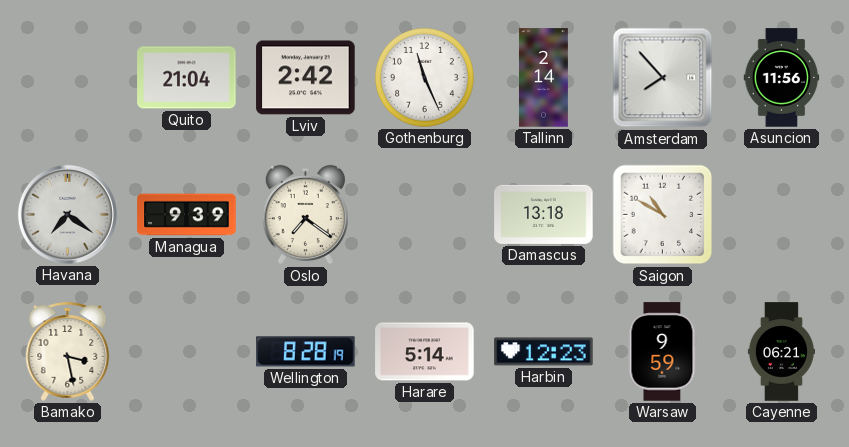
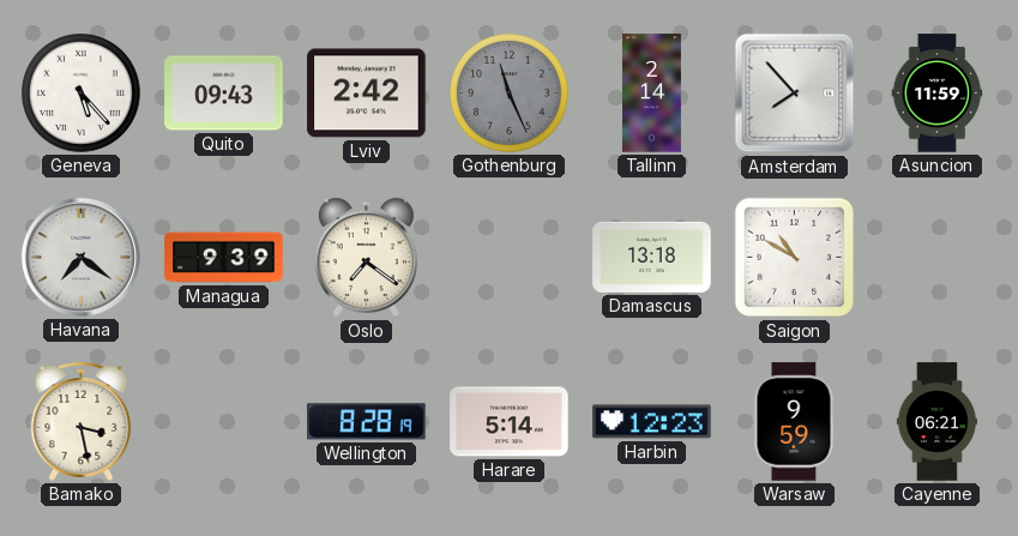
Geneva: none -> 5:23 (82, 94)
Quito: 21:04 -> 09:43 (224, 94)
Gothenburg dial: white -> grey (510, 94)
Asuncion: 11:56 -> 11:59 (938, 94)
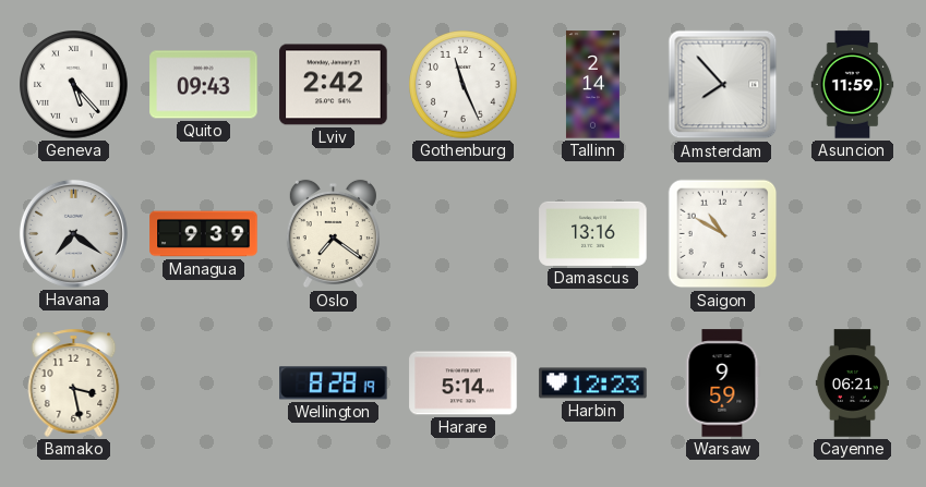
Gothenburg dial: grey -> white (464, 85)
Damascus: 13:18 -> 13:16 (593, 233)
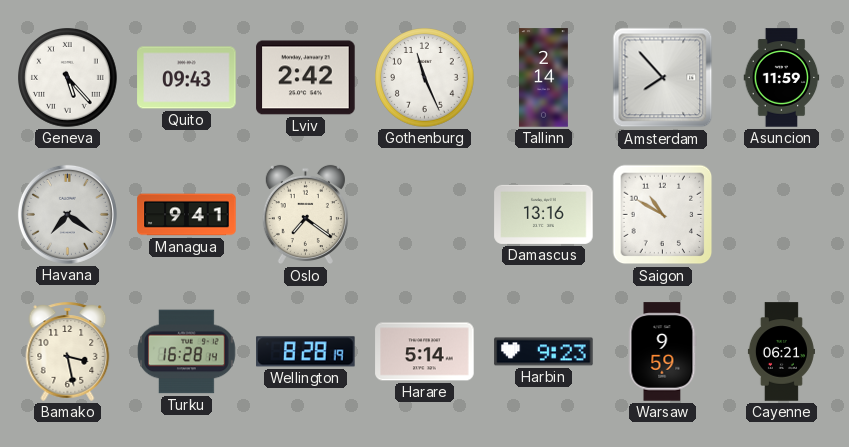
Managua: 9:39 -> 9:41 (187, 215)
Turku: none -> 16:28 (187, 352)
Harbin: 12:23 -> 9:23 (544, 352)
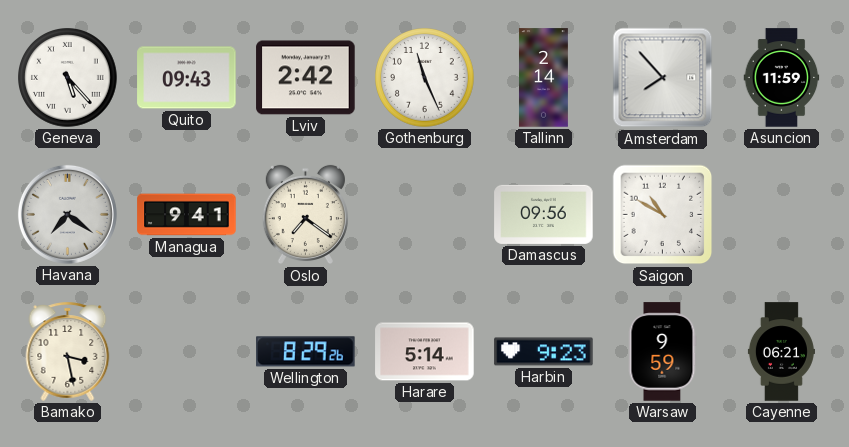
Damascus: 13:16 -> 09:56 (544, 214)
Turku: 16:28 -> none (187, 352)
Wellington: 8:28 -> 8:29 (306, 352)
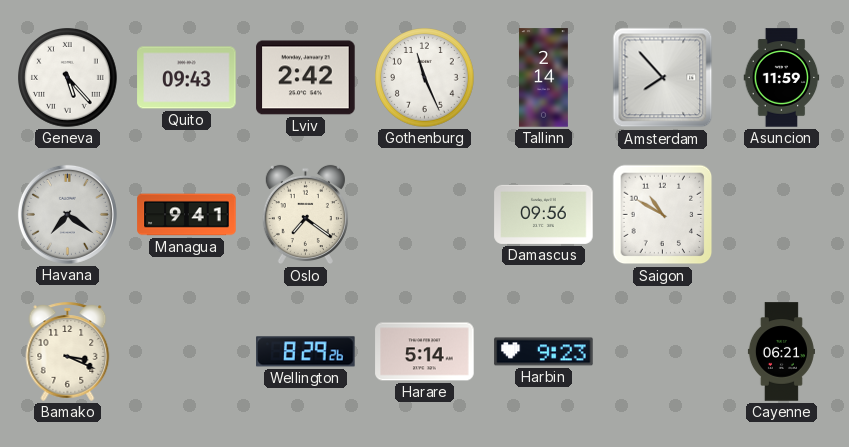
Bamako: 3:28 -> 3:19 (68, 351)
Warsaw: 9:59 -> none (662, 352)
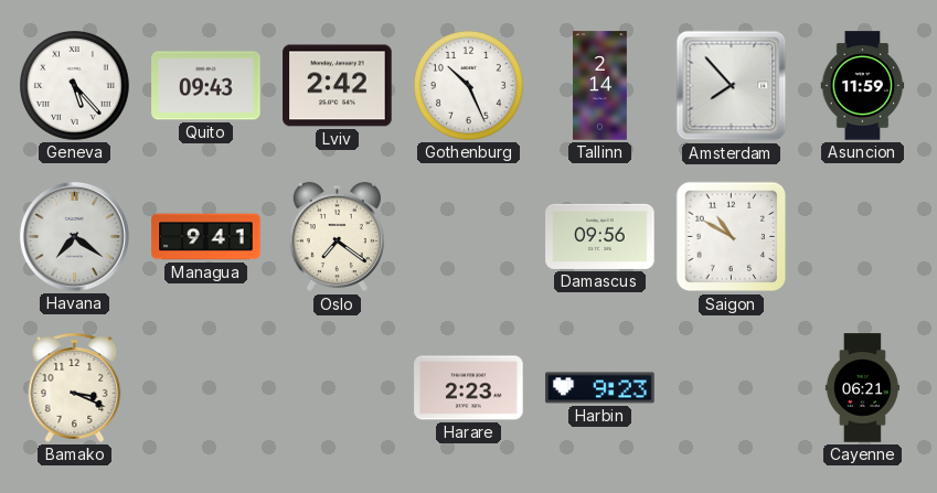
Gothenburg: 11:26 -> 10:26 (469, 86)
Wellington: 8:29 -> none (306, 352)
Harare: 5:14 -> 2:23 (469, 388)
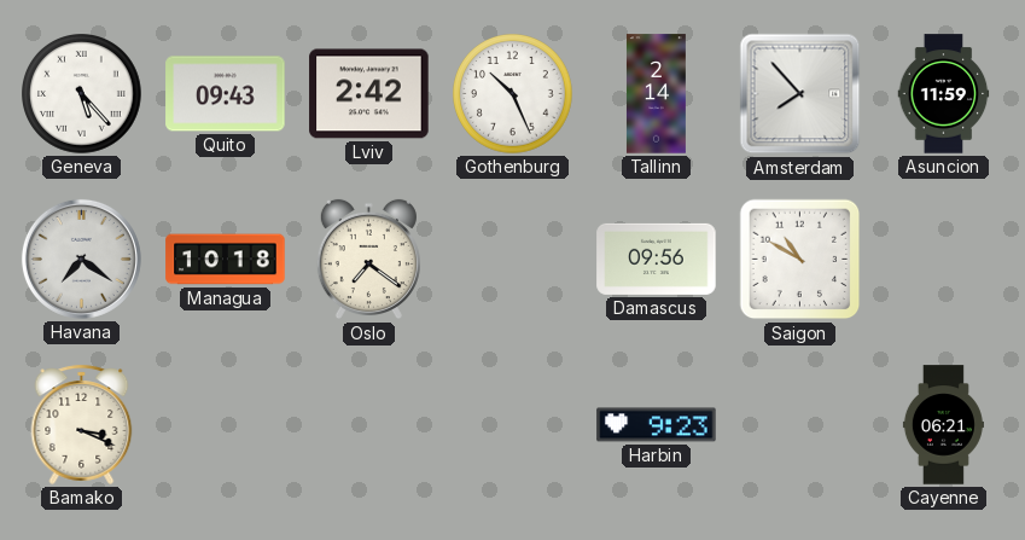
Managua: 9:41 -> 10:18 (226, 260)
Harare: 2:23 -> none (469, 388)
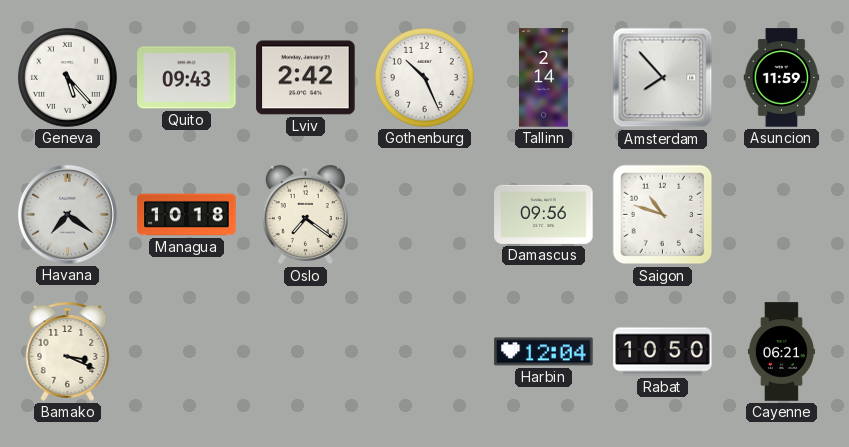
Saigon: 10:50 -> 10:48 (663, 215)
Harbin: 9:23 -> 12:04 (544, 352)
Rabat: none -> 10:50 (663, 352)
